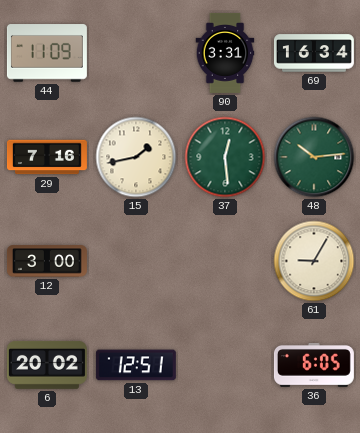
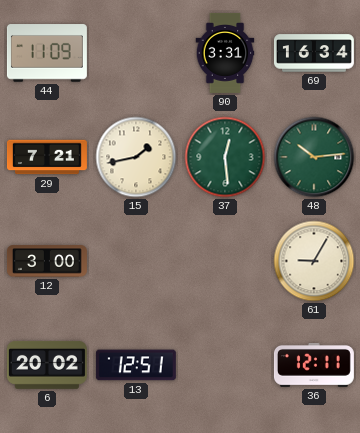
29: 7:16 -> 7:21 (47, 157)
36: 6:05 -> 12:11 (314, 365)
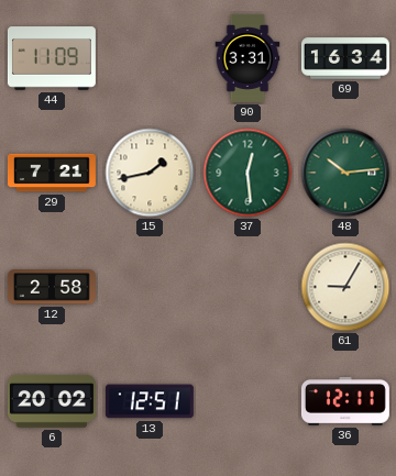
12: 3:00 -> 2:58 (52, 287)
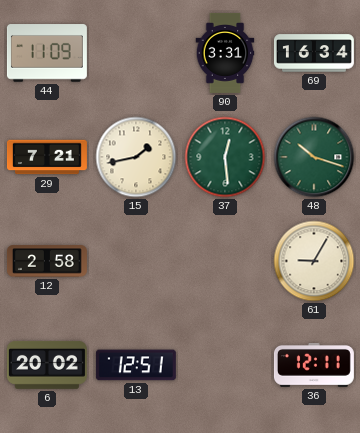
48: 10:14 -> 10:18 (314, 157)
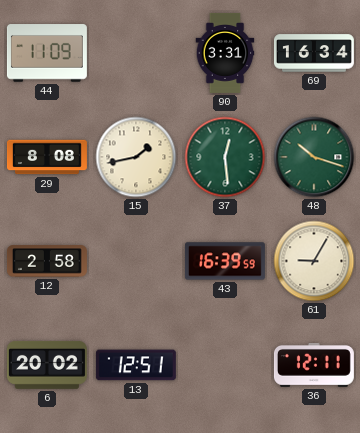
29: 7:21 -> 8:08 (47, 157)
43: none -> 16:39 (225, 261)
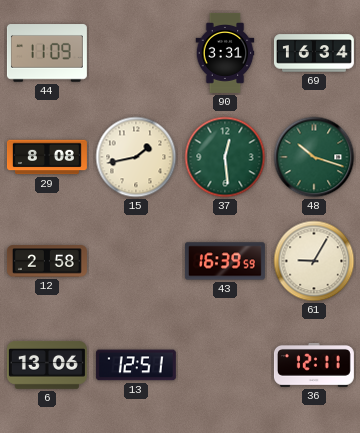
6: 20:02 -> 13:06 (47, 365)
